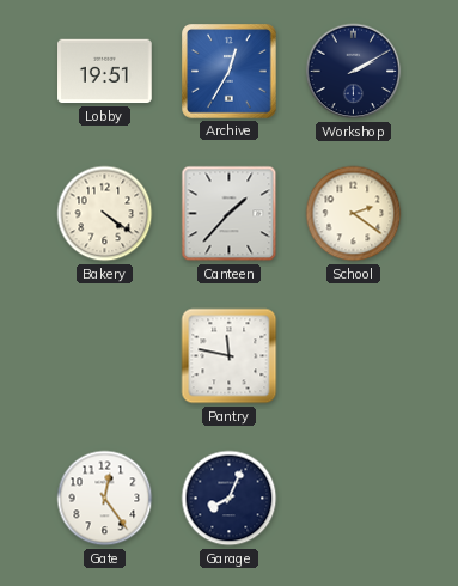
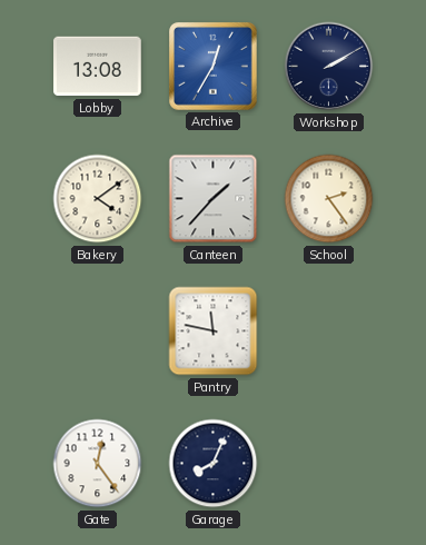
Lobby: 19:51 -> 13:08 (98, 67)
Bakery: 4:21 -> 4:09 (98, 199)
School: 2:21 -> 2:24 (329, 199)
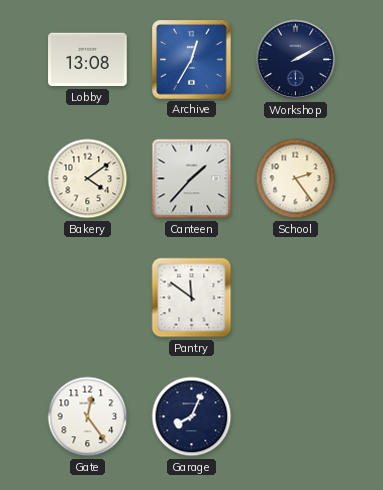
Pantry: 11:47 -> 11:51 (192, 298)
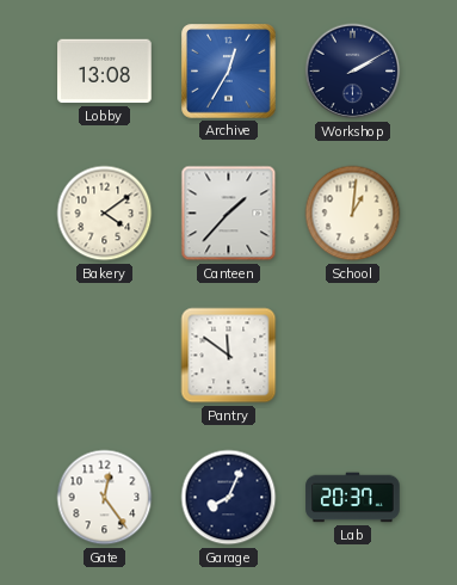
School: 2:24 -> 1:01 (353, 214)
Lab: none -> 20:37 (353, 498)
